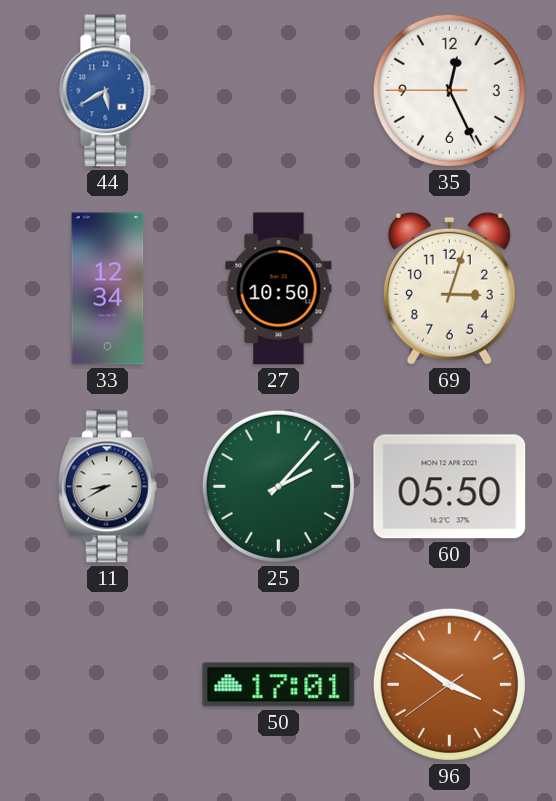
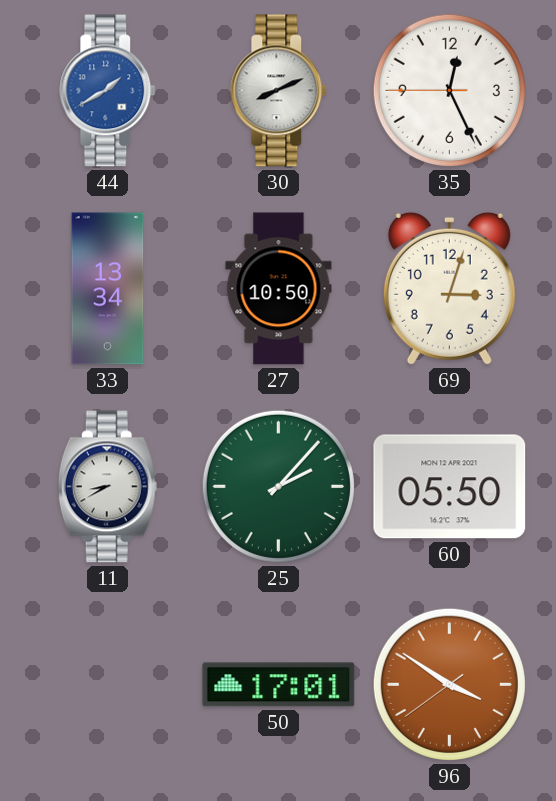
44: 5:40 -> 1:40 (108, 91)
30: none -> 8:11 (279, 91)
33: 12:34 -> 13:34 (108, 289)
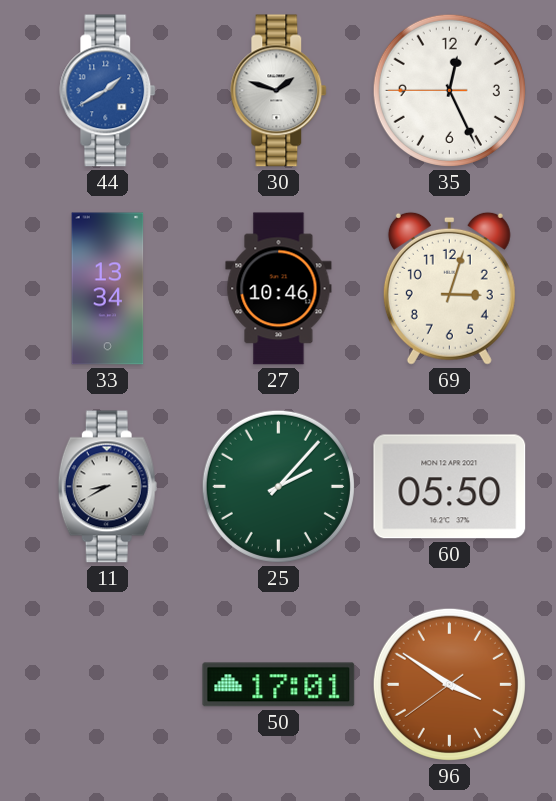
30: 8:11 -> 1:48 (279, 91)
27: 10:50 -> 10:46 (279, 289)
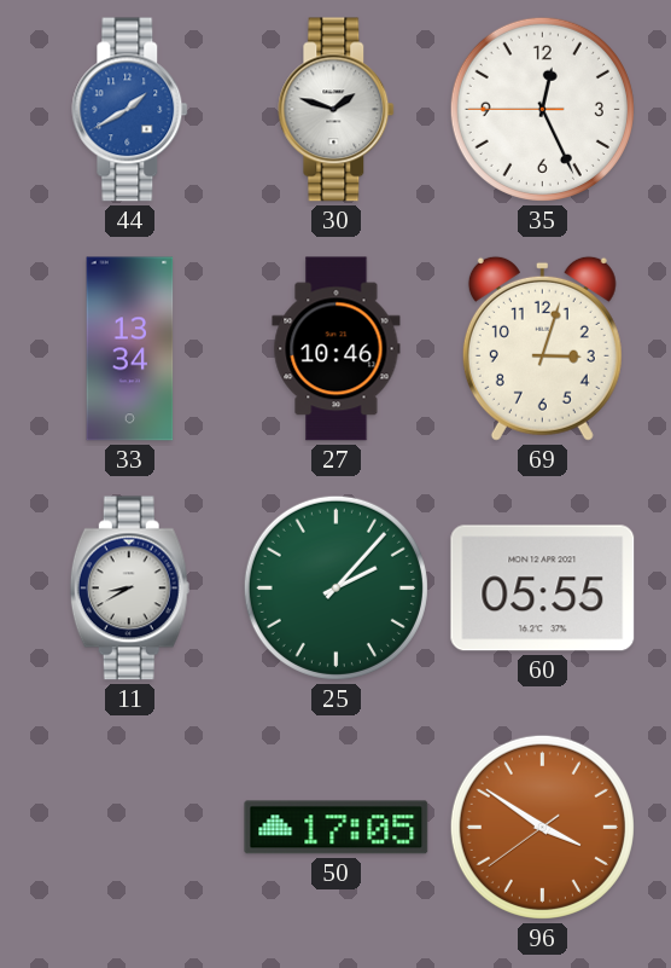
60: 05:50 -> 05:55 (543, 589)
50: 17:01 -> 17:05 (337, 828)
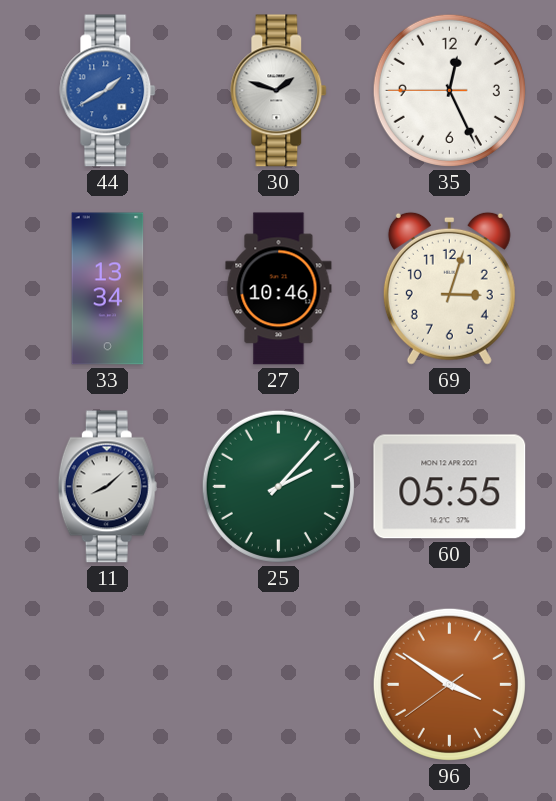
11: 8:40 -> 8:08 (107, 487)
50: 17:05 -> none (337, 828)
